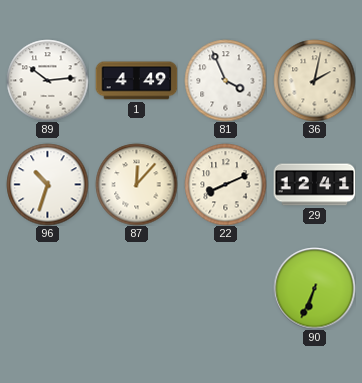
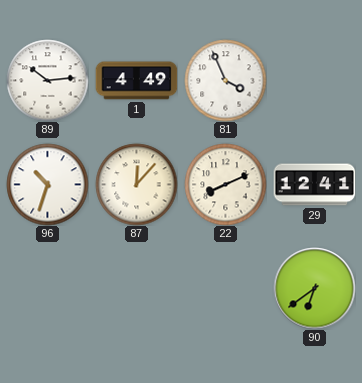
36: 2:02 -> none (314, 80)
90: 6:34 -> 6:39 (314, 288)
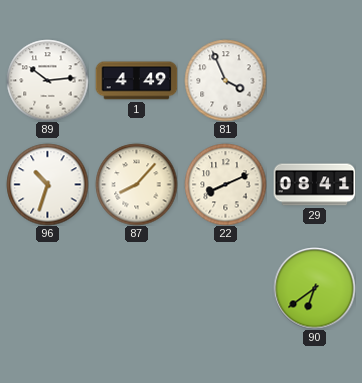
87: 12:07 -> 8:07 (136, 184)
29: 12:41 -> 08:41 (314, 185)
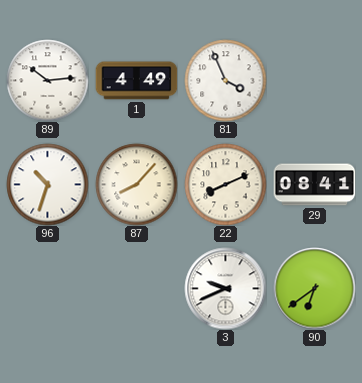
3: none -> 9:41 (225, 288)
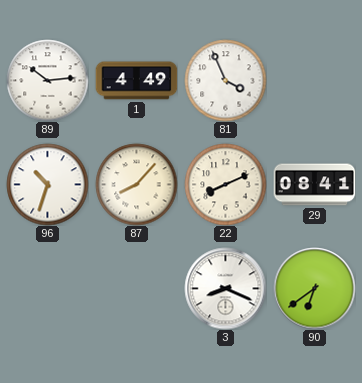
3: 9:41 -> 8:19 (225, 288)
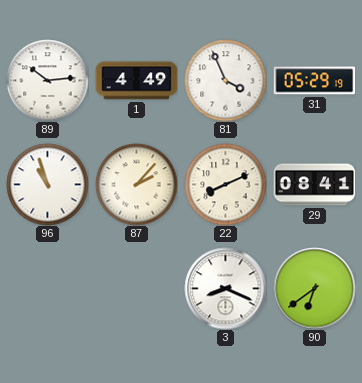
31: none -> 05:29 (314, 81)
96: 10:33 -> 10:57 (47, 184)
87: 8:07 -> 2:07 (136, 184)
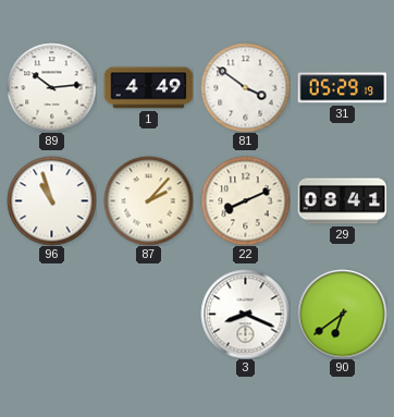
81: 3:56 -> 3:51 (245, 87)
